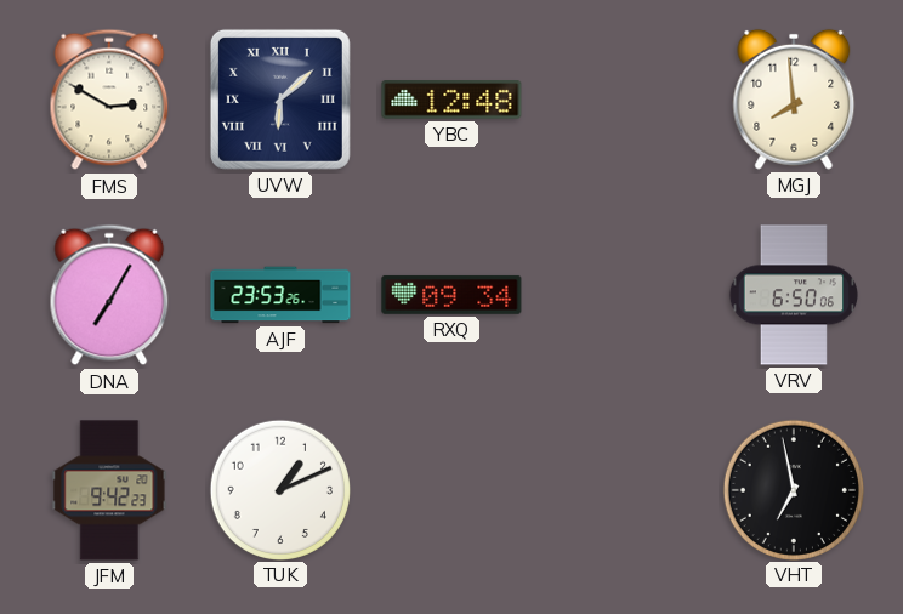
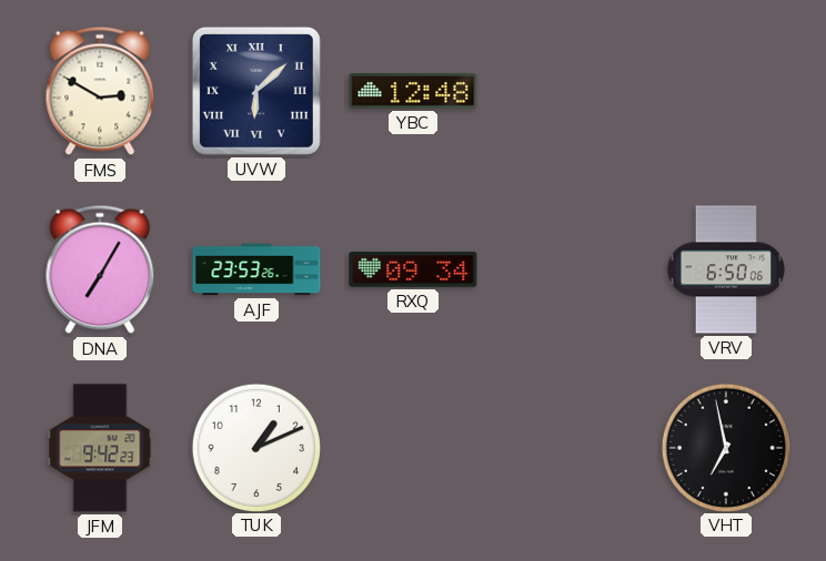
MGJ: 7:59 -> none (794, 100)
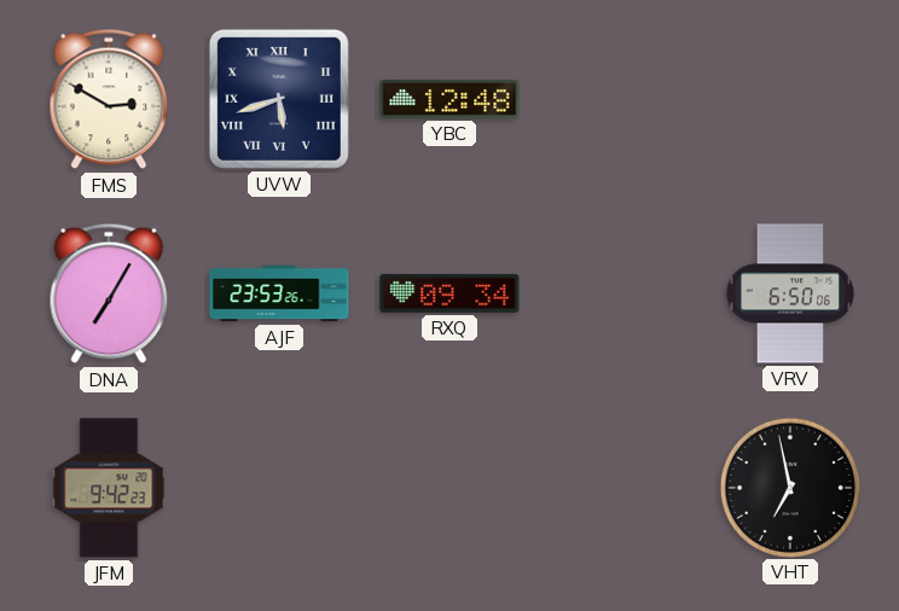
UVW: 6:08 -> 5:42 (279, 99)
TUK: 1:11 -> none (255, 447)
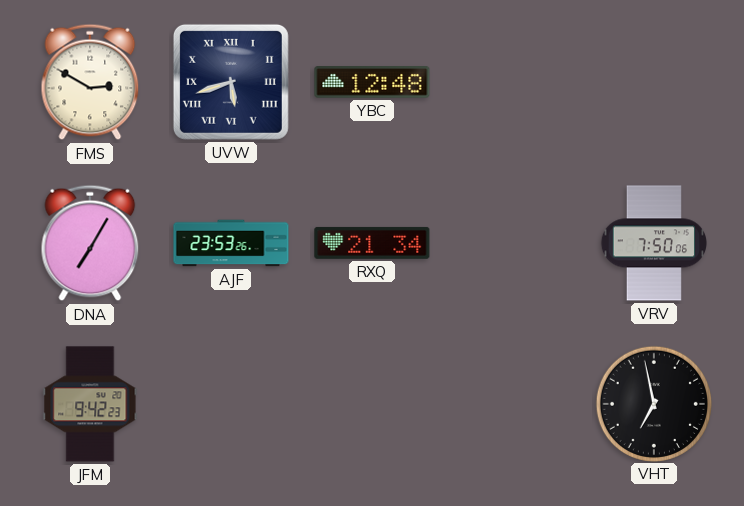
RXQ: 09:34 -> 21:34 (372, 243)
VRV: 6:50 -> 7:50 (653, 243)
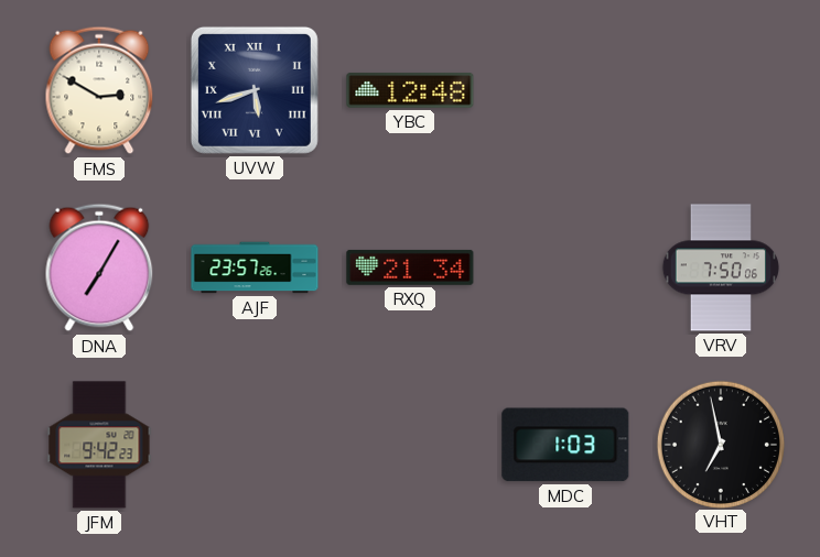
AJF: 23:53 -> 23:57 (255, 267)
MDC: none -> 1:03 (565, 445)
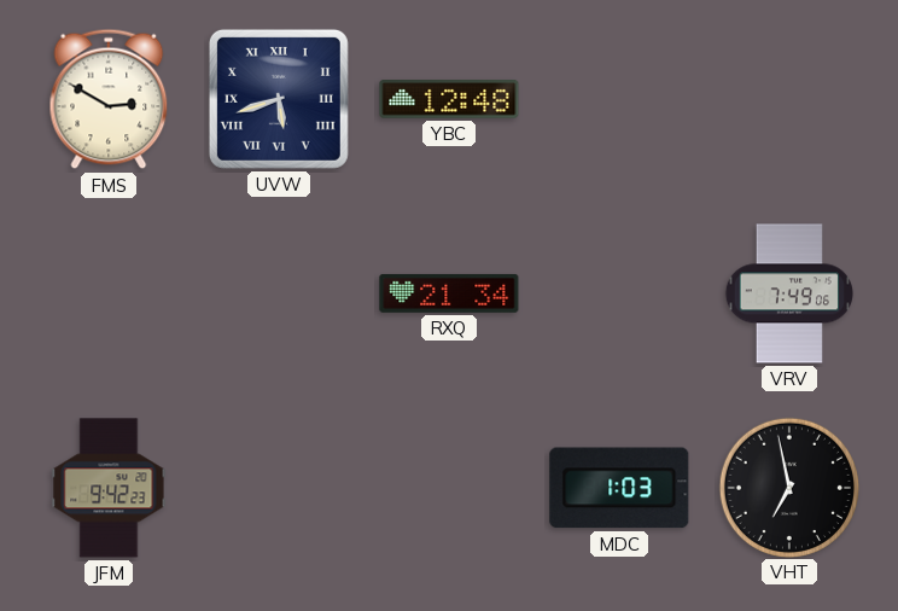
DNA: 7:05 -> none (99, 267)
AJF: 23:57 -> none (255, 267)
VRV: 7:50 -> 7:49 (788, 293)
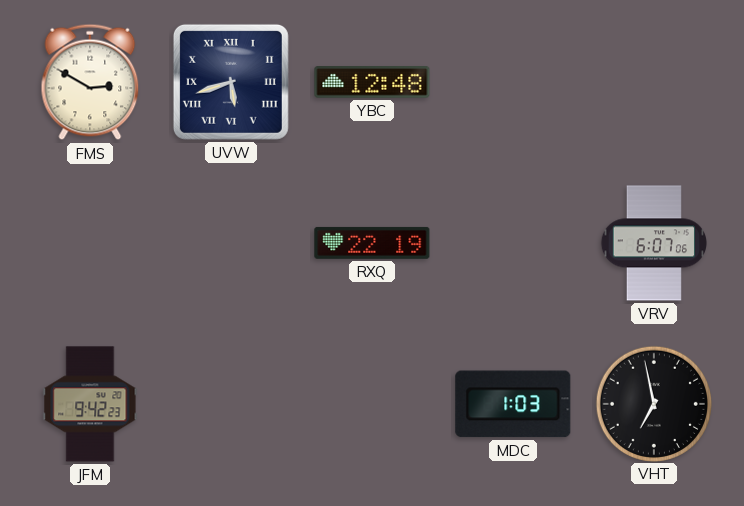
RXQ: 21:34 -> 22:19 (372, 243)
VRV: 7:49 -> 6:07 (653, 243)
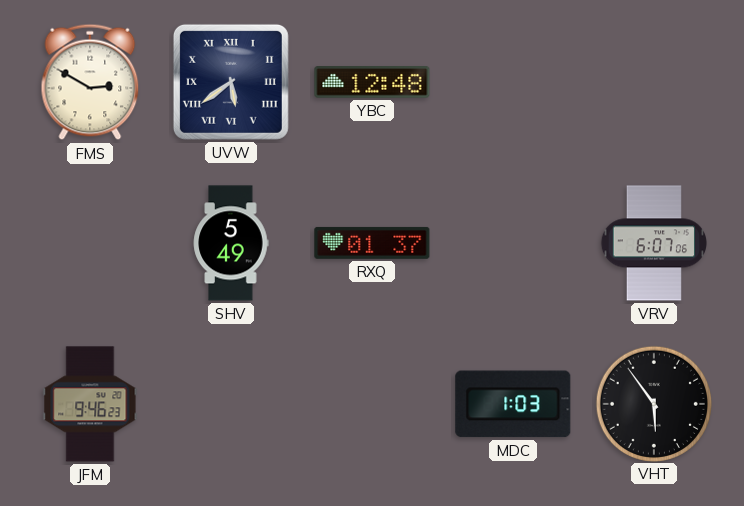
UVW: 5:42 -> 5:39 (231, 82)
SHV: none -> 5:49 (231, 243)
RXQ: 22:19 -> 01:37 (372, 243)
JFM: 9:42 -> 9:46 (90, 404)
VHT: 6:58 -> 5:54 (653, 403)
